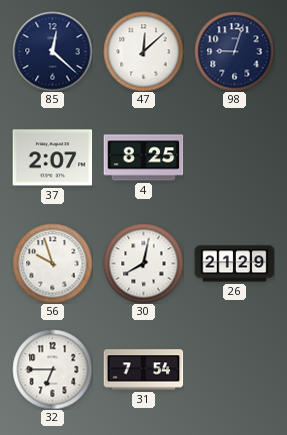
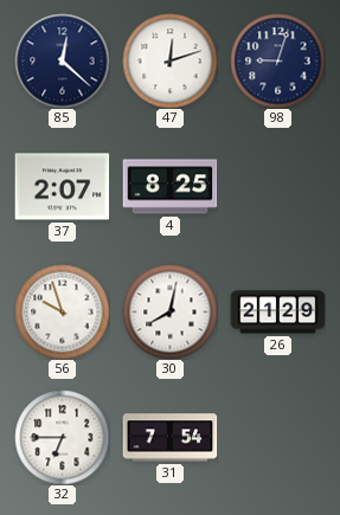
47: 12:08 -> 12:12 (169, 60)
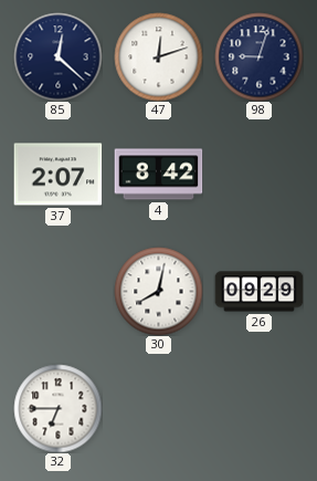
4: 8:25 -> 8:42 (158, 175)
56: 9:57 -> none (62, 311)
26: 21:29 -> 09:29 (258, 292)
31: 7:54 -> none (169, 438)
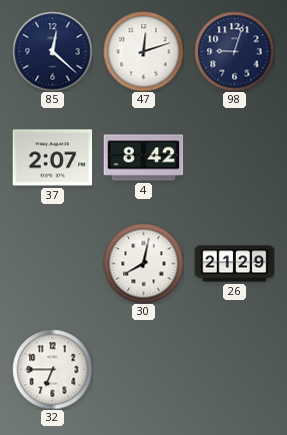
26: 09:29 -> 21:29 (234, 264)
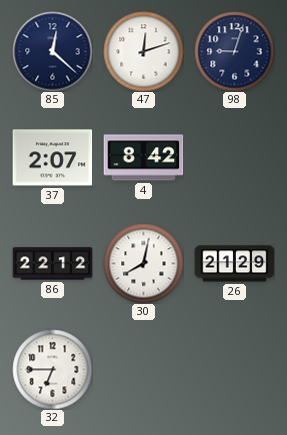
86: none -> 22:12 (52, 264)
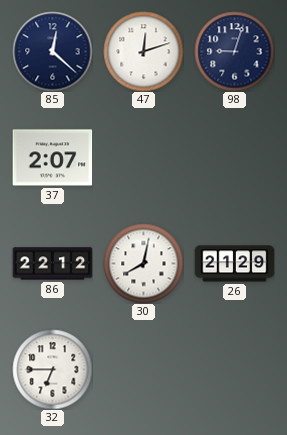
4: 8:42 -> none (143, 158)
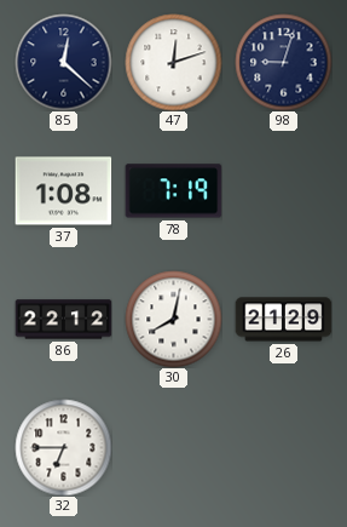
37: 2:07 -> 1:08 (63, 191)
78: none -> 7:19 (173, 191)
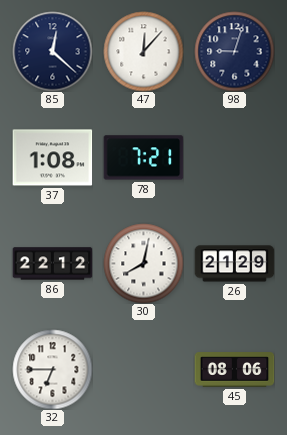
47: 12:12 -> 12:07 (143, 51)
78: 7:19 -> 7:21 (143, 158)
45: none -> 08:06 (234, 370)
